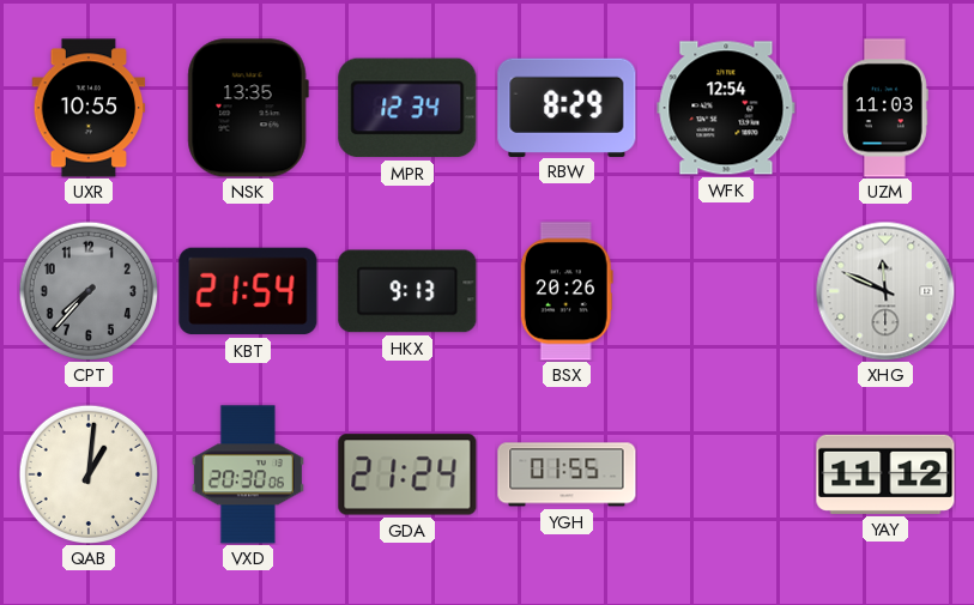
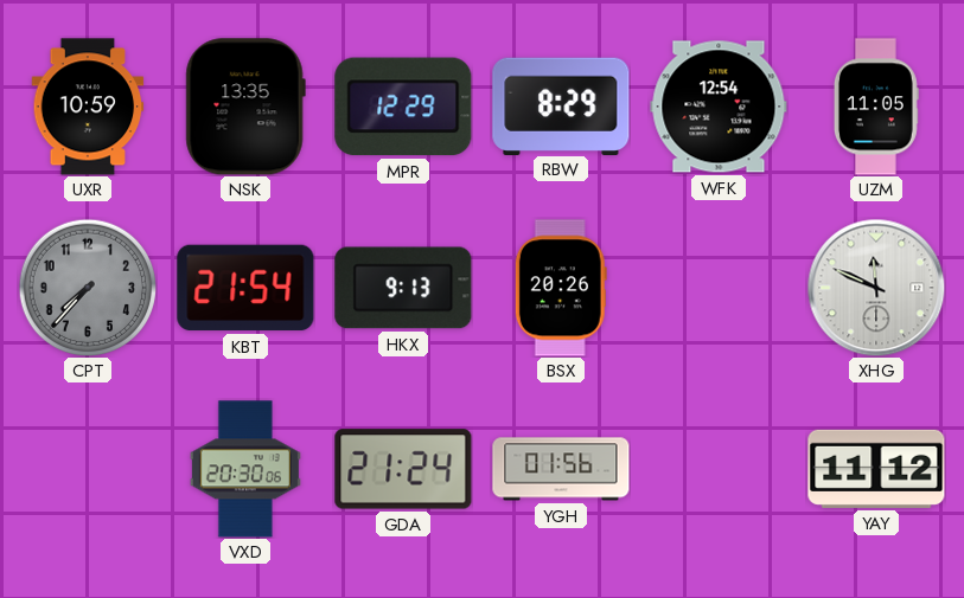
UXR: 10:55 -> 10:59 (88, 107)
MPR: 12:34 -> 12:29 (403, 107)
UZM: 11:03 -> 11:05 (876, 107)
QAB: 1:01 -> none (87, 473)
YGH: 01:55 -> 01:56 (561, 469)
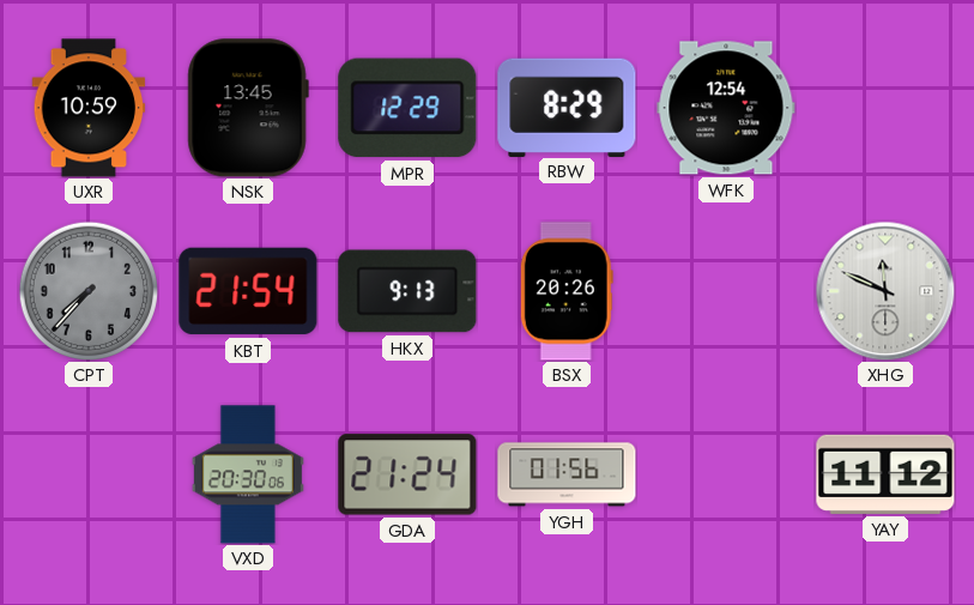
NSK: 13:35 -> 13:45 (248, 108)
UZM: 11:05 -> none (876, 107)
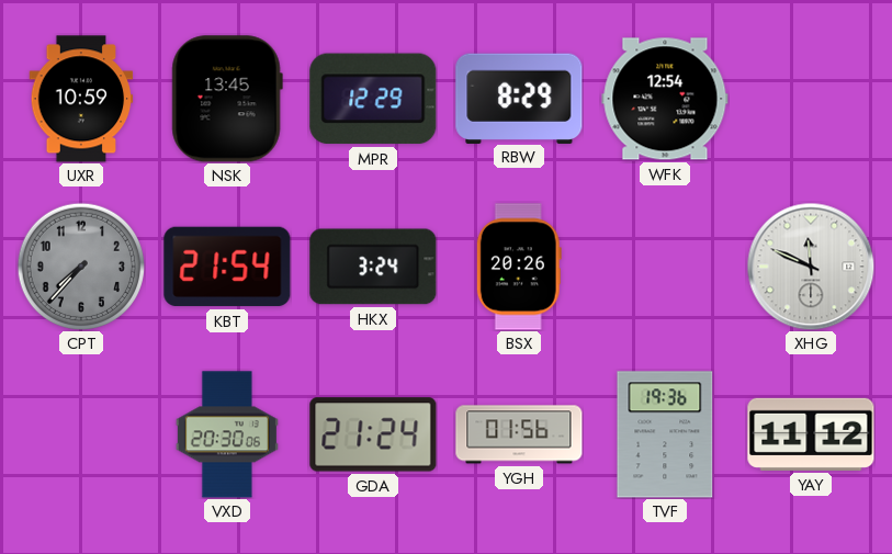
HKX: 9:13 -> 3:24 (373, 267)
TVF: none -> 19:36 (665, 434)
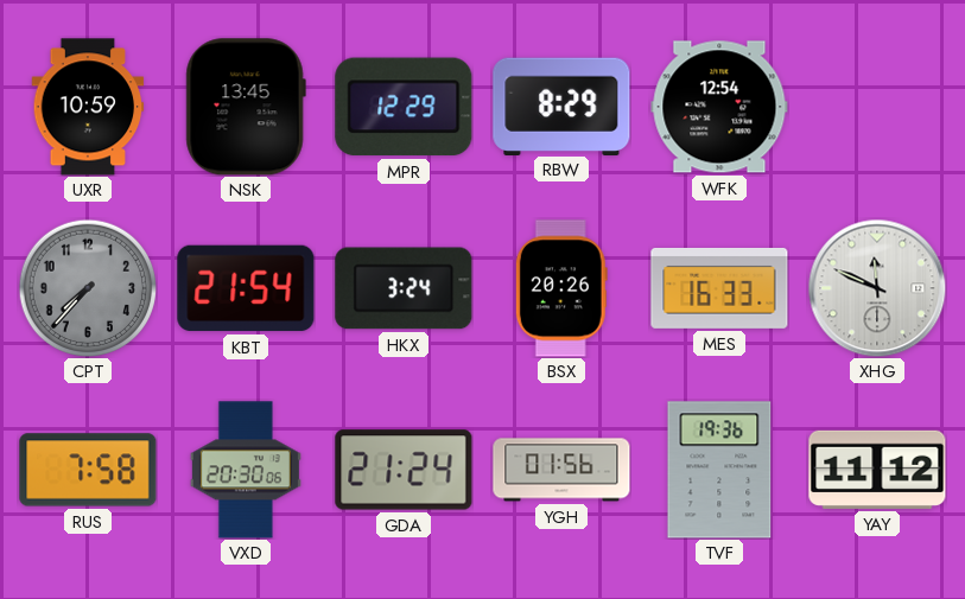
MES: none -> 16:33 (719, 288)
RUS: none -> 7:58 (88, 470)
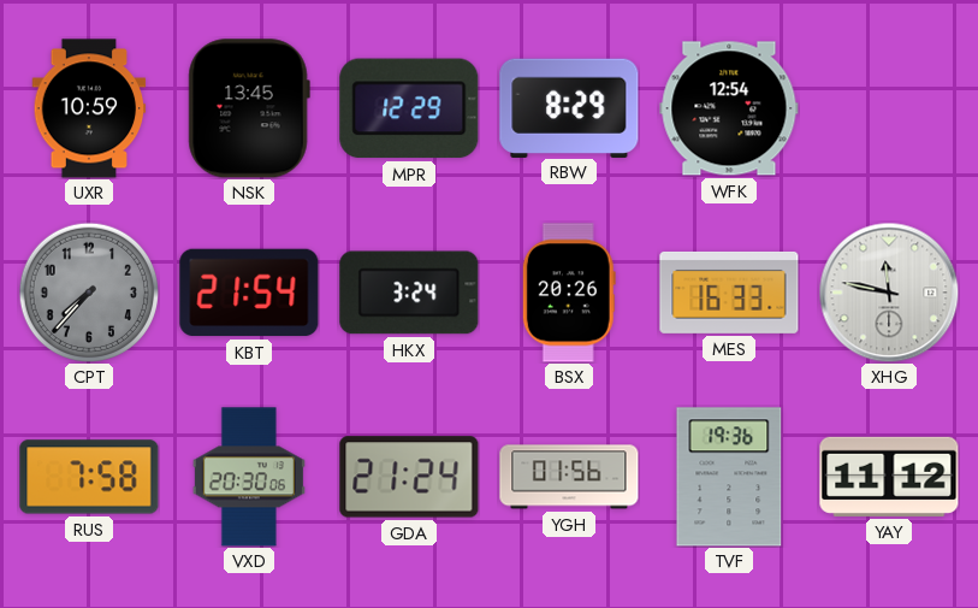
XHG: 11:49 -> 11:47 (889, 293)
